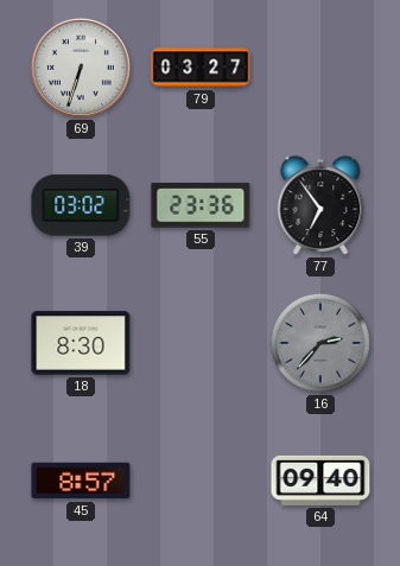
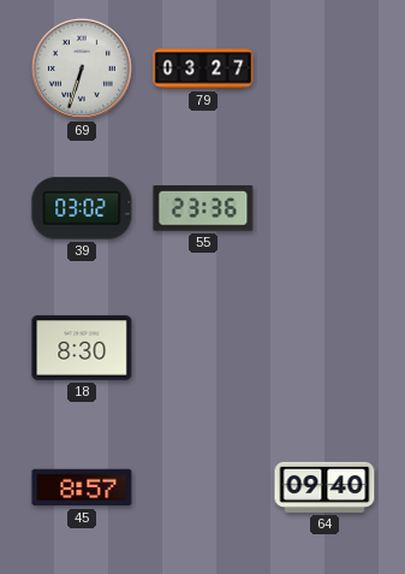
77: 6:54 -> none (320, 205)
16: 2:37 -> none (320, 343)
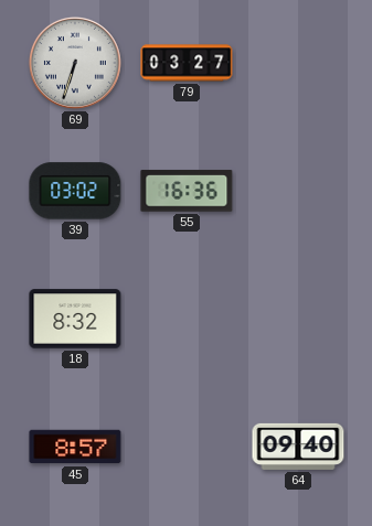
55: 23:36 -> 16:36 (187, 191)
18: 8:30 -> 8:32 (75, 319)
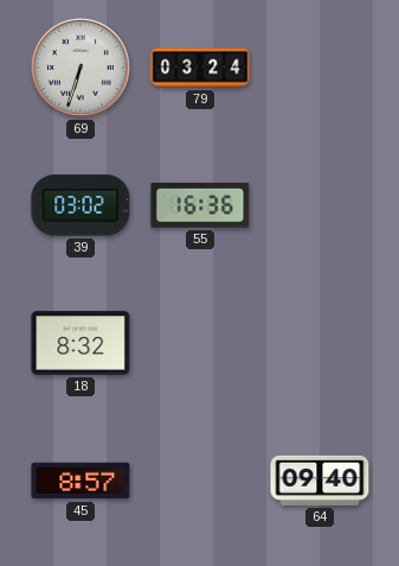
79: 03:27 -> 03:24 (200, 68)
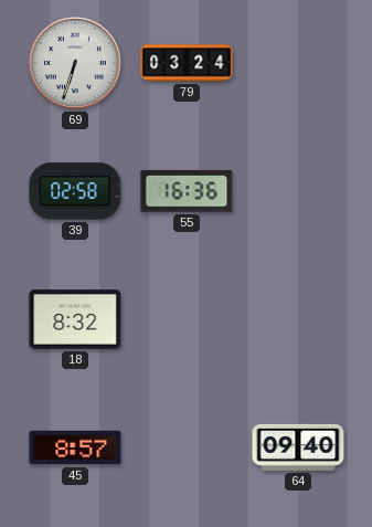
39: 03:02 -> 02:58 (75, 191)
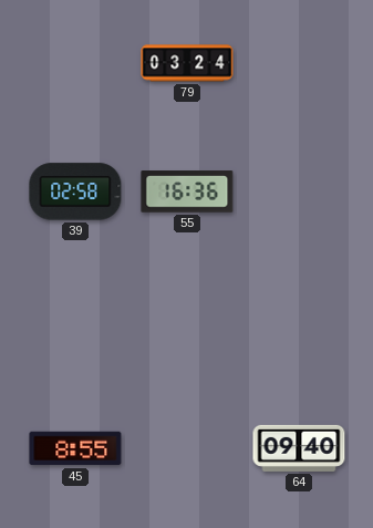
69: 6:33 -> none (75, 63)
18: 8:32 -> none (75, 319)
45: 8:57 -> 8:55 (75, 448)
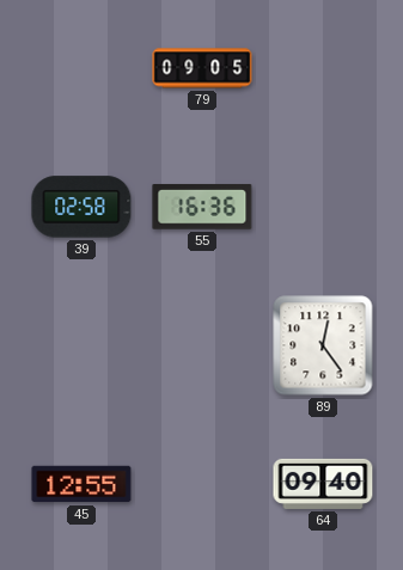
79: 03:24 -> 09:05 (202, 68)
89: none -> 12:24 (323, 345)
45: 8:55 -> 12:55 (81, 484)
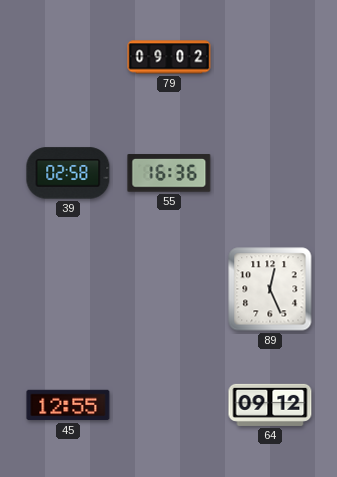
79: 09:05 -> 09:02 (169, 57)
89: 12:24 -> 12:26 (270, 289)
64: 09:40 -> 09:12 (270, 405)
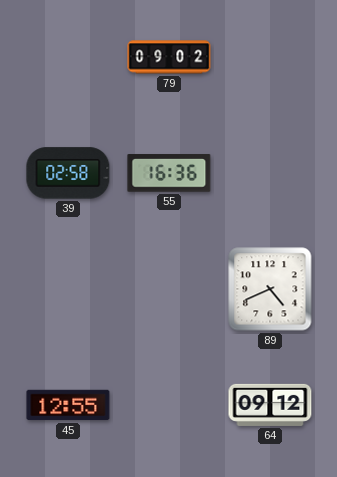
89: 12:26 -> 4:41 (270, 289)
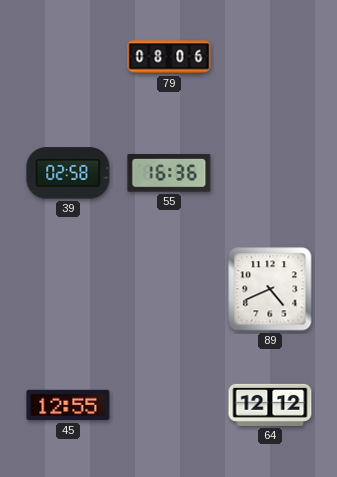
79: 09:02 -> 08:06 (169, 57)
64: 09:12 -> 12:12 (270, 405)
